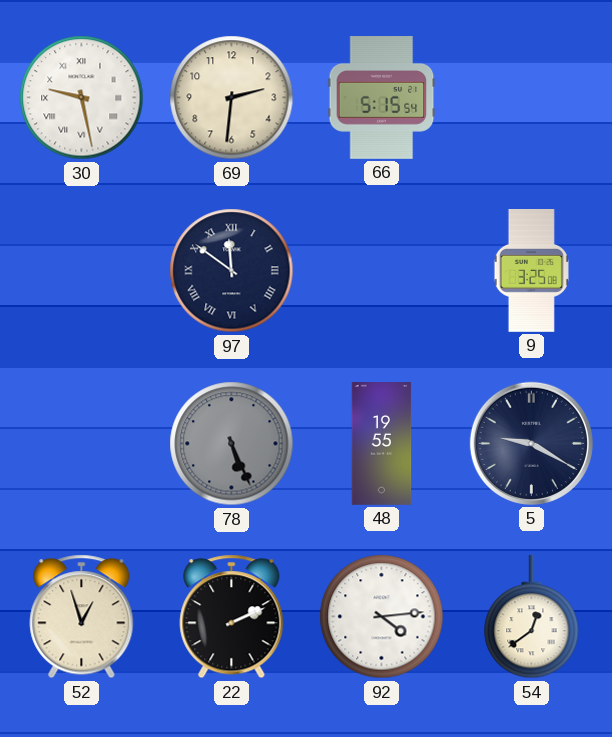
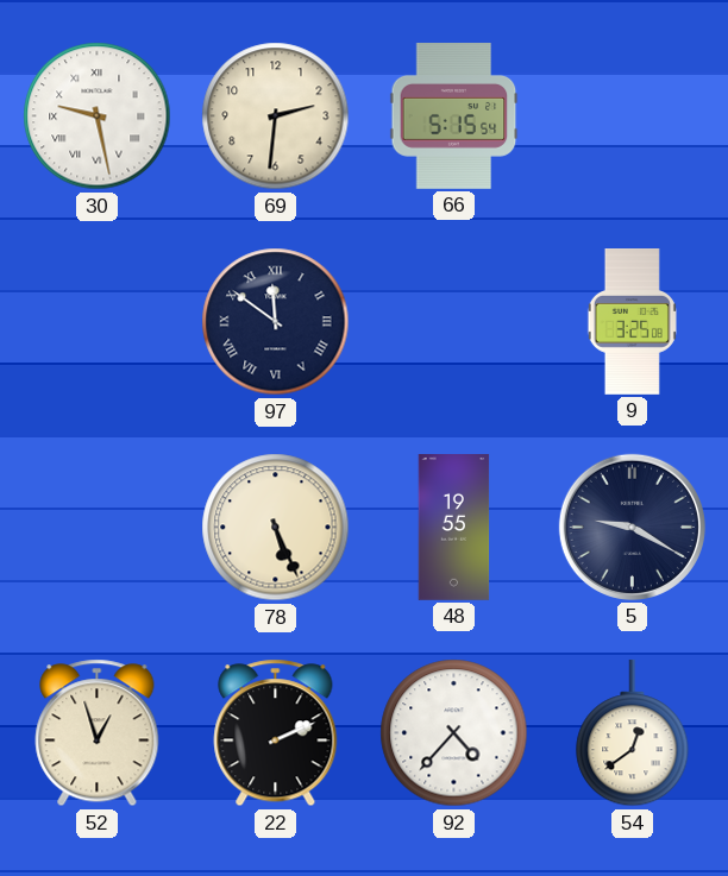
78 dial: grey -> cream (276, 528)
92: 4:14 -> 4:37 (454, 733)
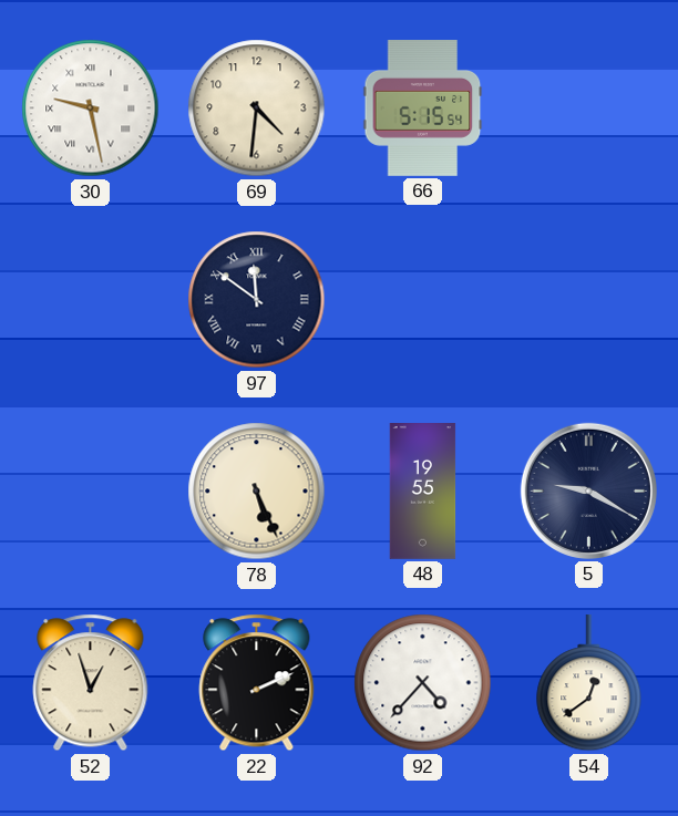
69: 2:31 -> 4:31 (257, 109)
9: 3:25 -> none (632, 322)
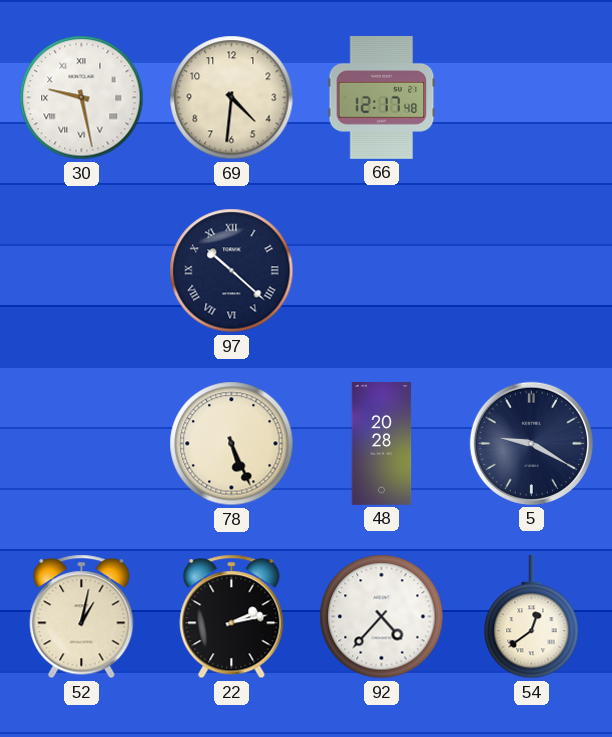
66: 5:15 -> 12:17 (382, 98)
97: 11:51 -> 10:22 (232, 271)
48: 19:55 -> 20:28 (382, 444)
52: 12:57 -> 1:02 (82, 617)
22: 2:11 -> 2:13 (232, 617)
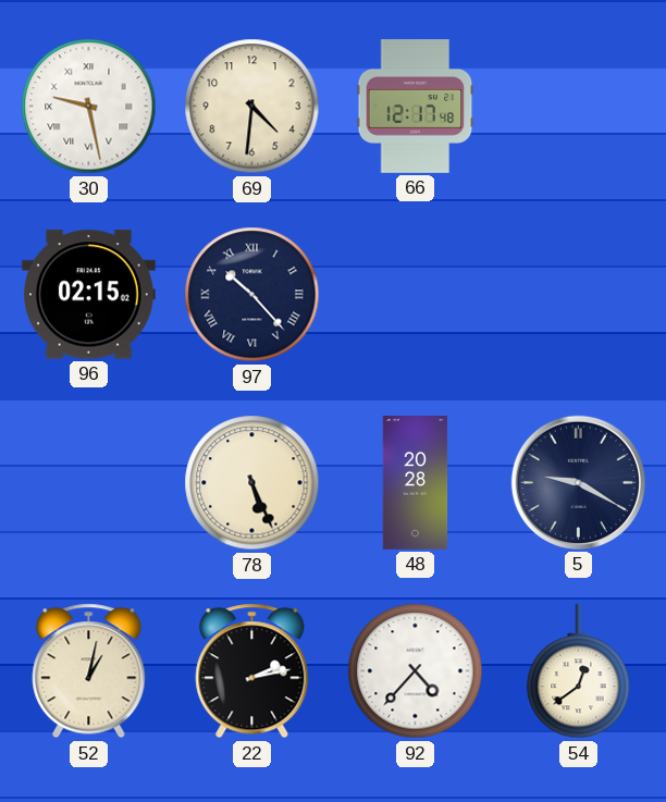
96: none -> 02:15 (88, 295)
97: 10:22 -> 10:23 (252, 295)
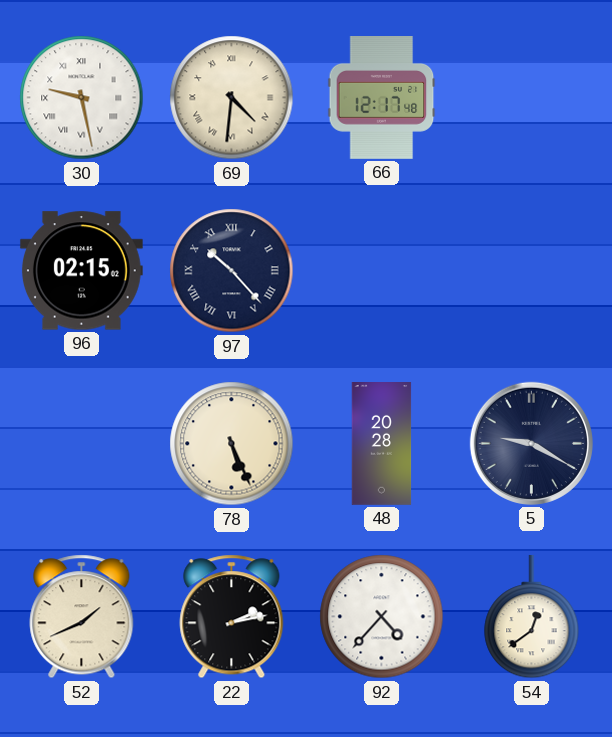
69 numerals: Arabic -> Roman (232, 98)
52: 1:02 -> 1:41 (82, 617)
